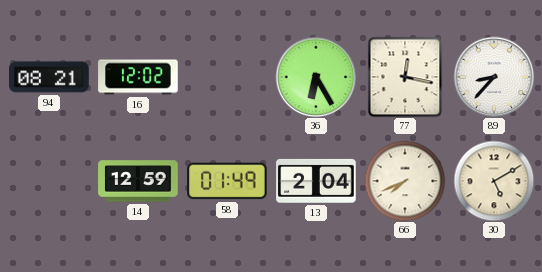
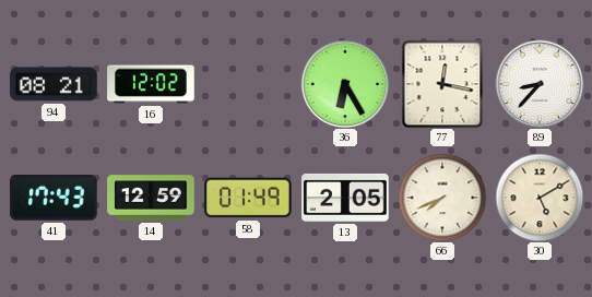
41: none -> 17:43 (55, 199)
13: 2:04 -> 2:05 (345, 198)
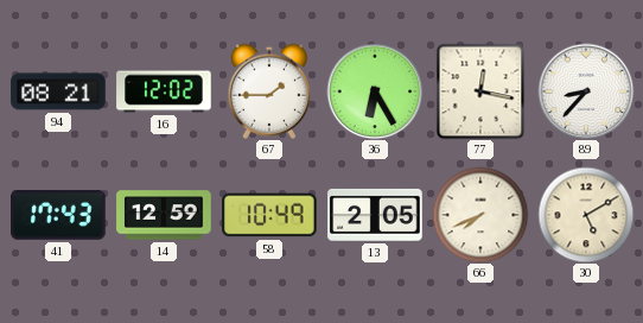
67: none -> 1:45 (269, 91)
58: 01:49 -> 10:49 (269, 215)
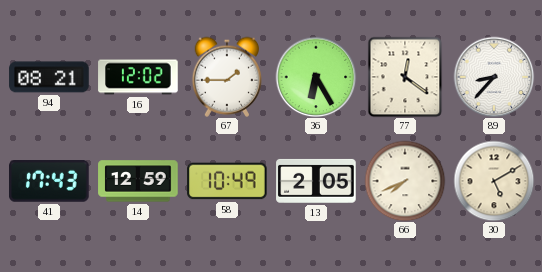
77: 12:17 -> 12:21 (405, 77)
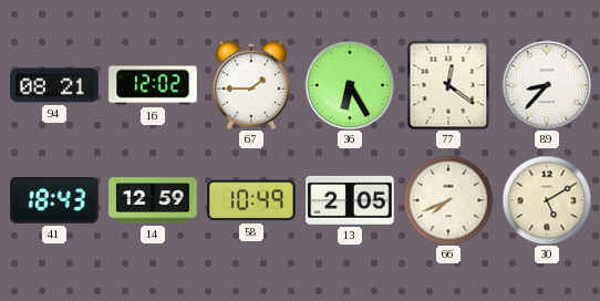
41: 17:43 -> 18:43 (55, 201)
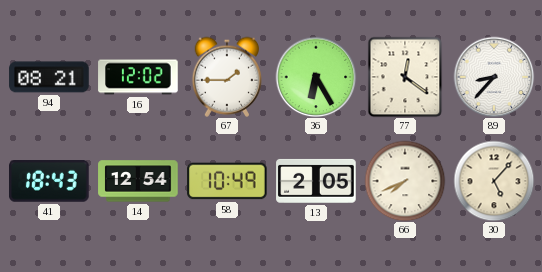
14: 12:59 -> 12:54 (138, 181)
30: 5:10 -> 5:07 (494, 181)
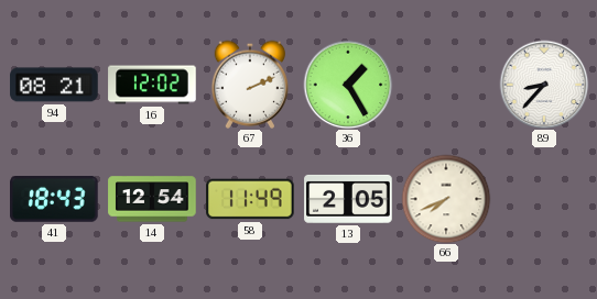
67: 1:45 -> 2:11 (250, 85)
36: 6:25 -> 1:25 (348, 85)
77: 12:21 -> none (405, 77)
58: 10:49 -> 11:49 (250, 199)
30: 5:07 -> none (494, 181)
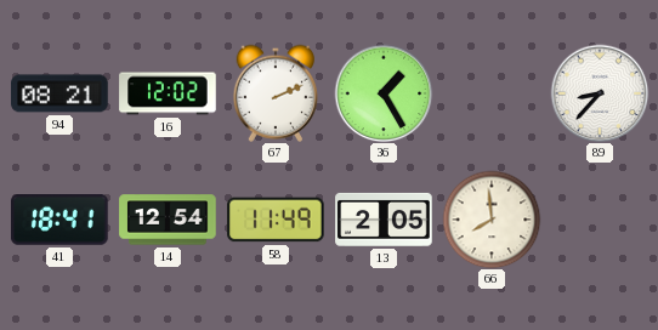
41: 18:43 -> 18:41 (61, 221)
66: 7:41 -> 7:59 (492, 220)
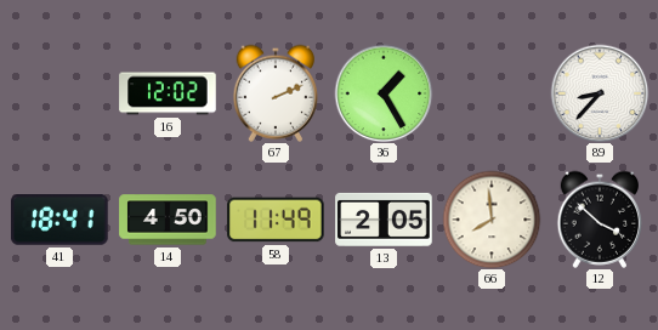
94: 08:21 -> none (59, 93)
14: 12:54 -> 4:50 (168, 220)
12: none -> 3:52 (600, 220)
